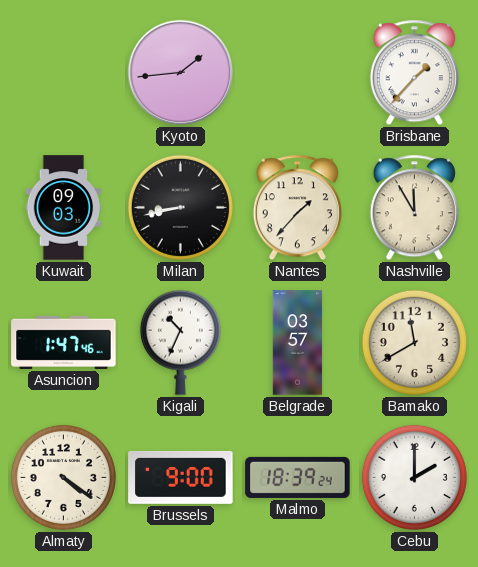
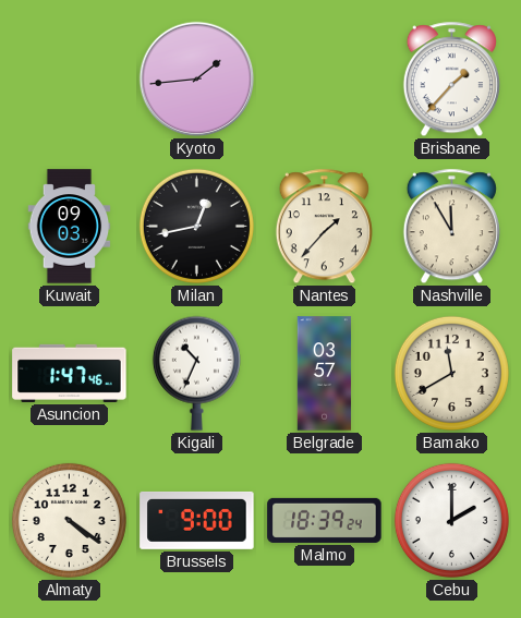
Milan: 8:43 -> 12:43 (196, 226)
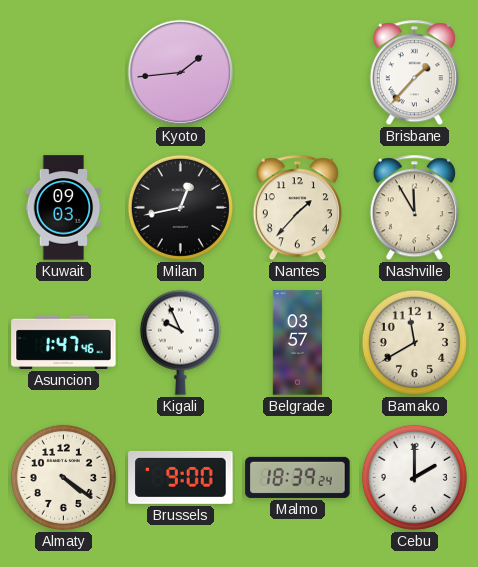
Kigali: 10:34 -> 9:56 (180, 342)
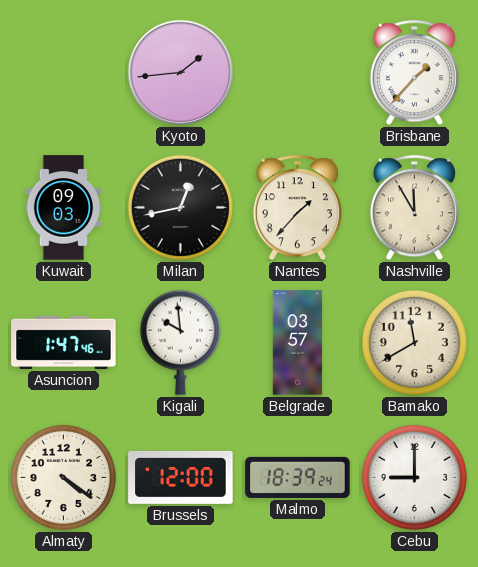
Kigali: 9:56 -> 9:59 (180, 342)
Brussels: 9:00 -> 12:00 (181, 477)
Cebu: 2:00 -> 9:00 (414, 477)
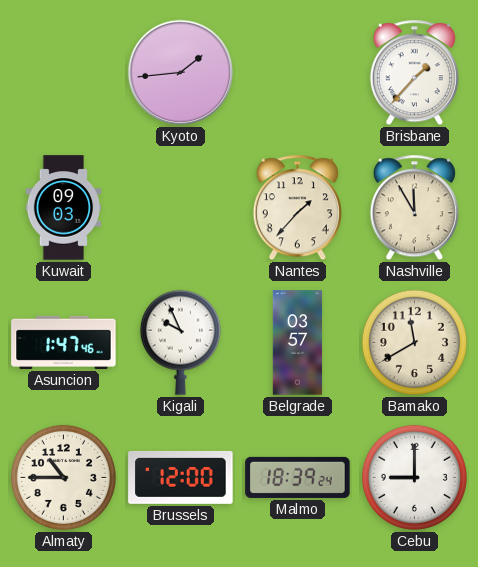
Milan: 12:43 -> none (180, 207)
Kigali: 9:59 -> 9:56 (180, 342)
Almaty: 4:21 -> 10:45 (63, 477)
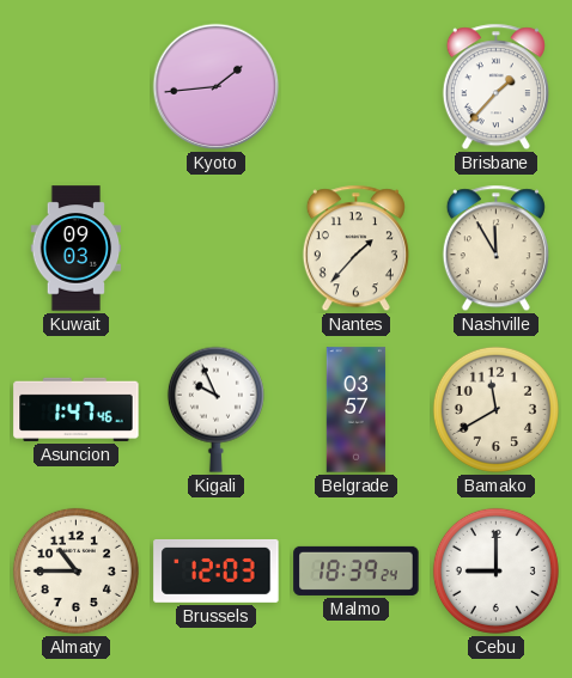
Brussels: 12:00 -> 12:03 (217, 570)
